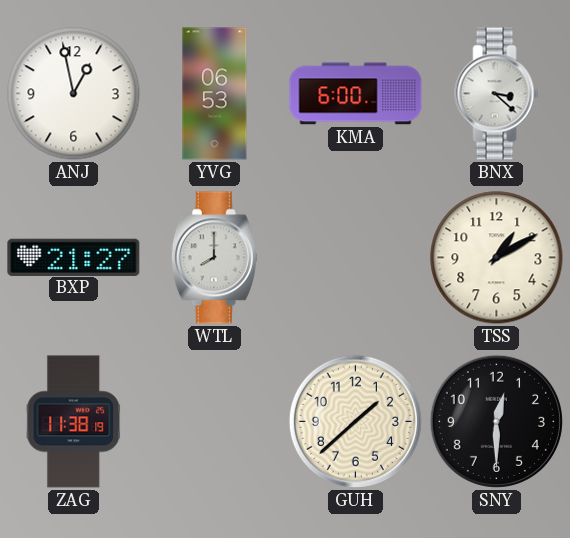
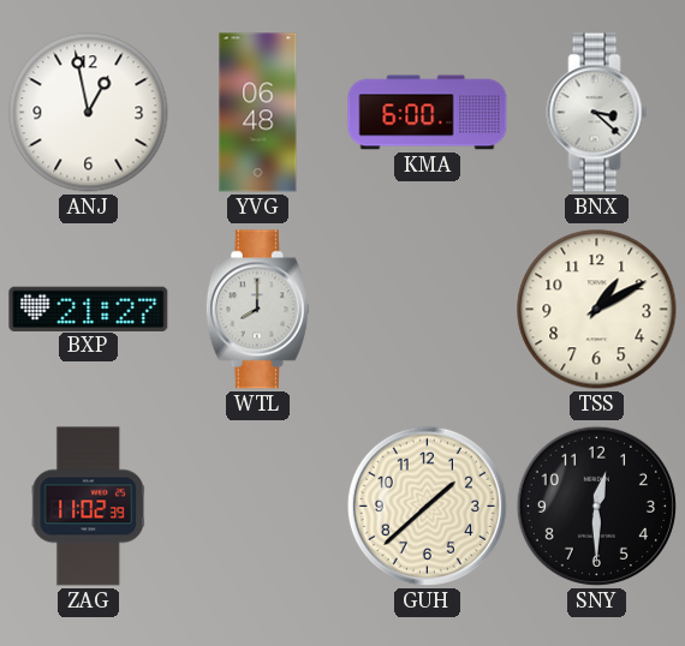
YVG: 06:53 -> 06:48 (258, 113)
ZAG: 11:38 -> 11:02 (89, 507)
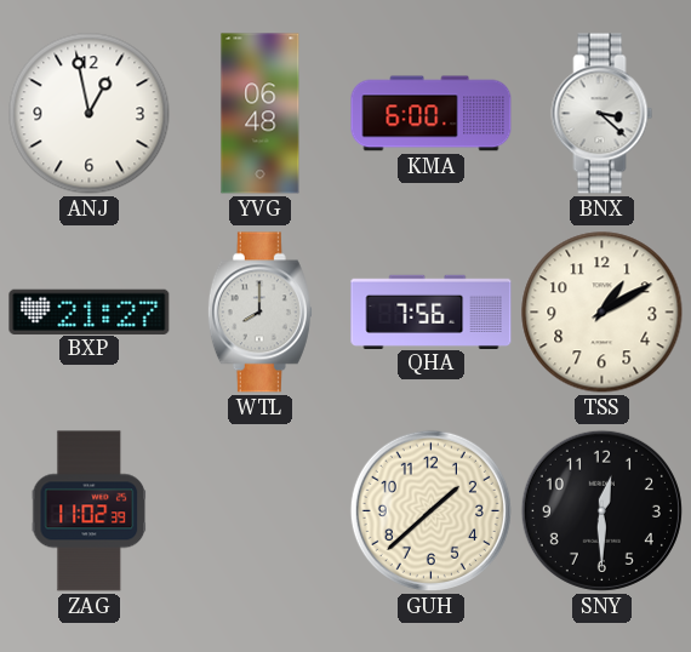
QHA: none -> 7:56 (432, 311)
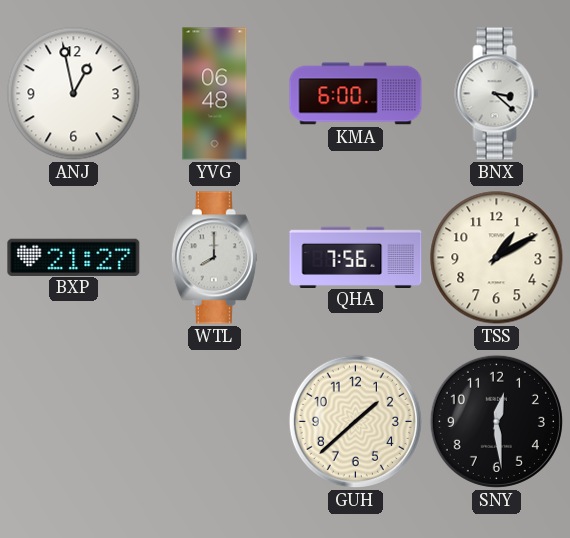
ZAG: 11:02 -> none (90, 511)
SNY: 12:30 -> 12:29 (496, 421)
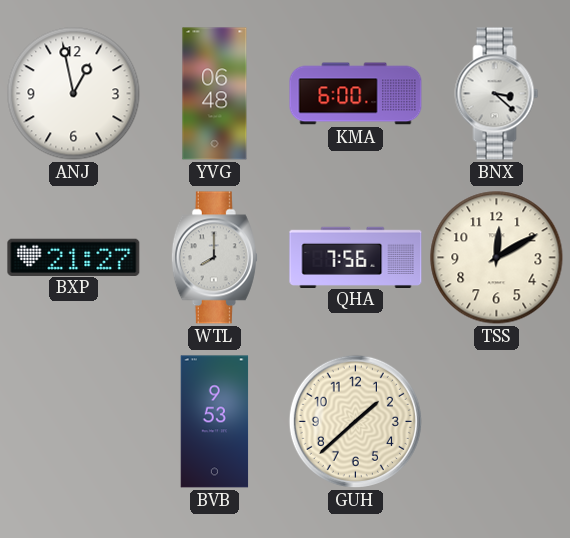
TSS: 1:10 -> 12:10 (497, 258)
BVB: none -> 9:53 (215, 422)
SNY: 12:29 -> none (496, 421)
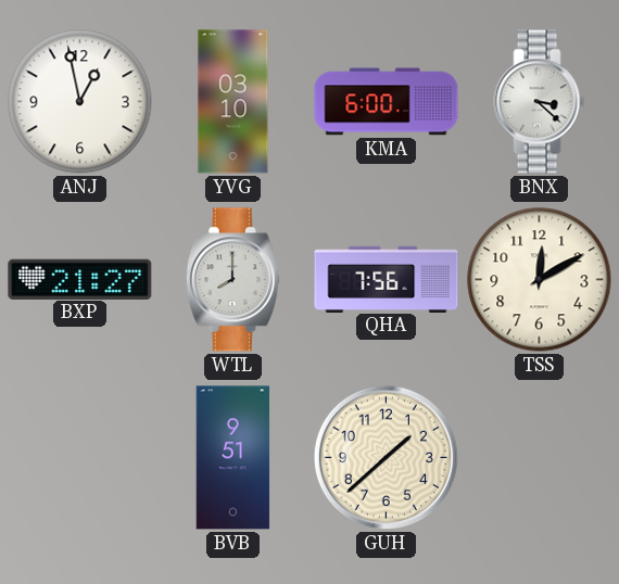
YVG: 06:48 -> 03:10 (233, 102)
BVB: 9:53 -> 9:51 (233, 458)
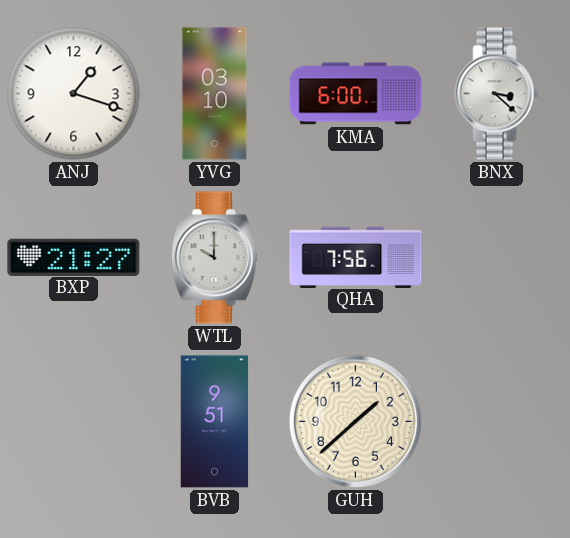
ANJ: 12:58 -> 1:18 (74, 94)
WTL: 8:00 -> 10:00 (214, 258)
TSS: 12:10 -> none (540, 280)
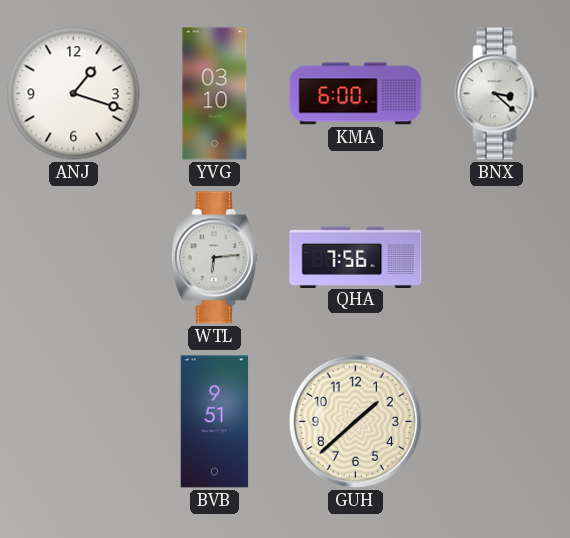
BXP: 21:27 -> none (74, 257)
WTL: 10:00 -> 6:14 (214, 258)
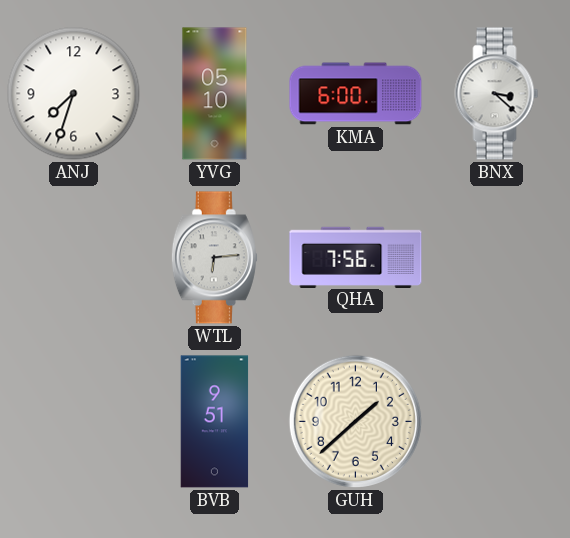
ANJ: 1:18 -> 7:33 (74, 94)
YVG: 03:10 -> 05:10 (215, 94)
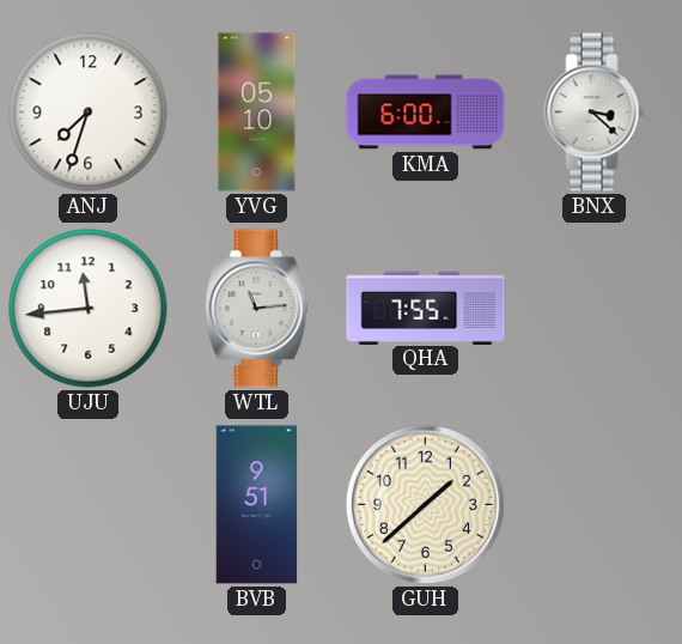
UJU: none -> 11:44 (89, 309)
WTL: 6:14 -> 11:14 (256, 309)
QHA: 7:56 -> 7:55 (426, 308)
